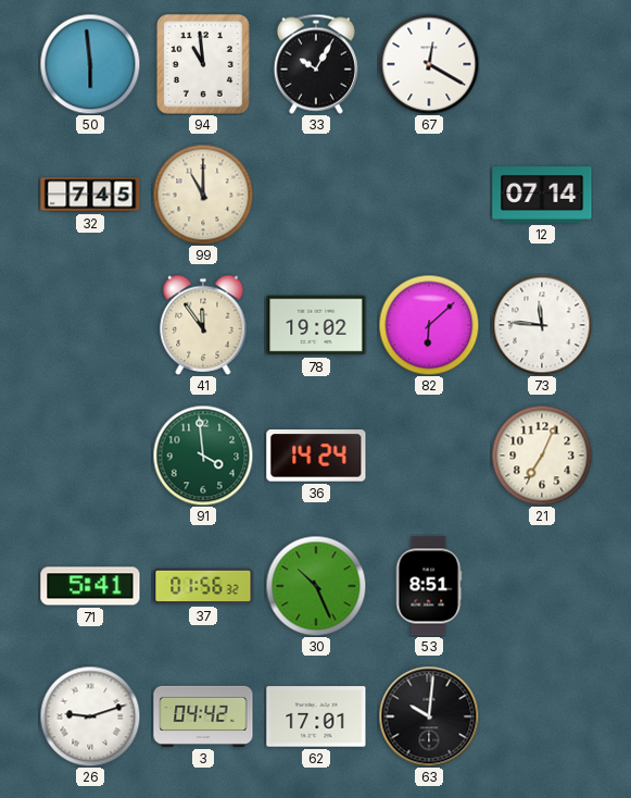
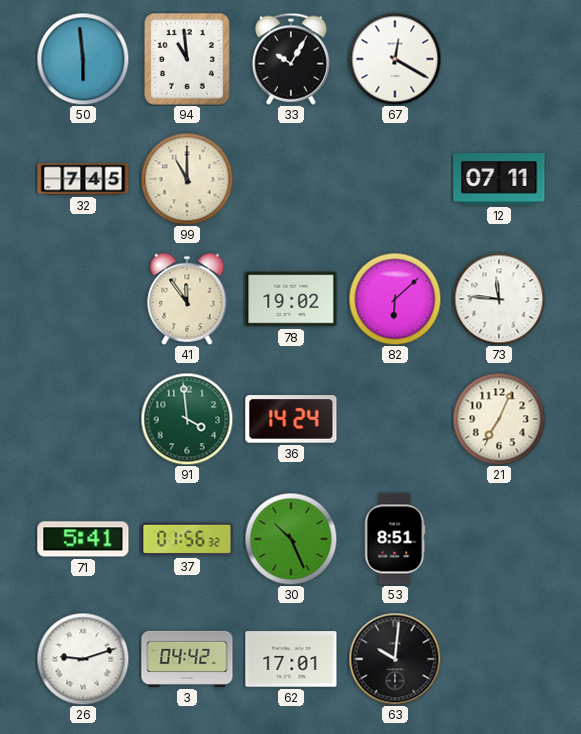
12: 07:14 -> 07:11 (499, 179)
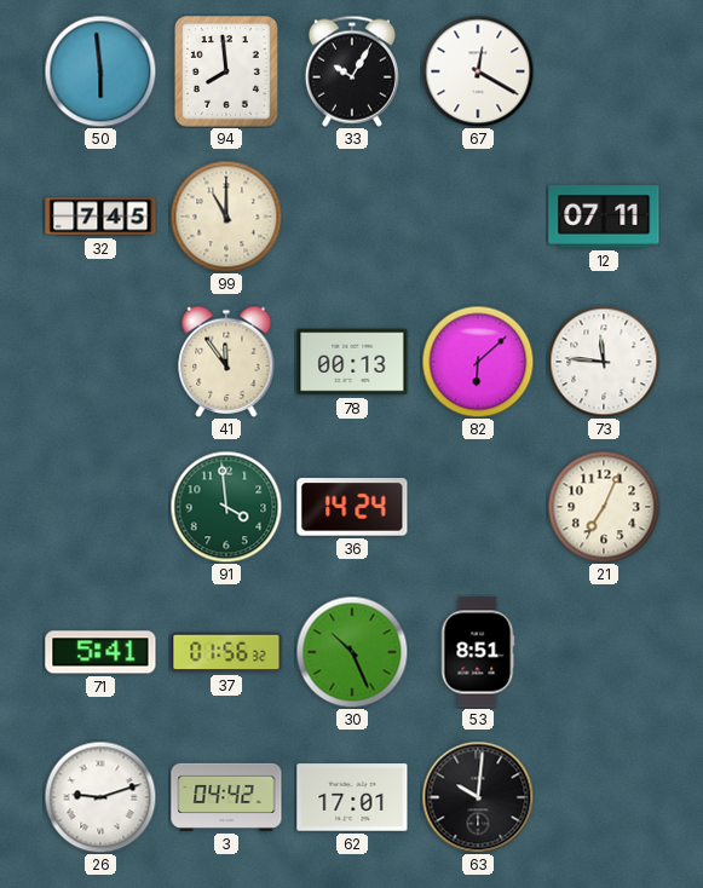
94: 10:59 -> 7:59 (226, 73)
78: 19:02 -> 00:13 (352, 362)
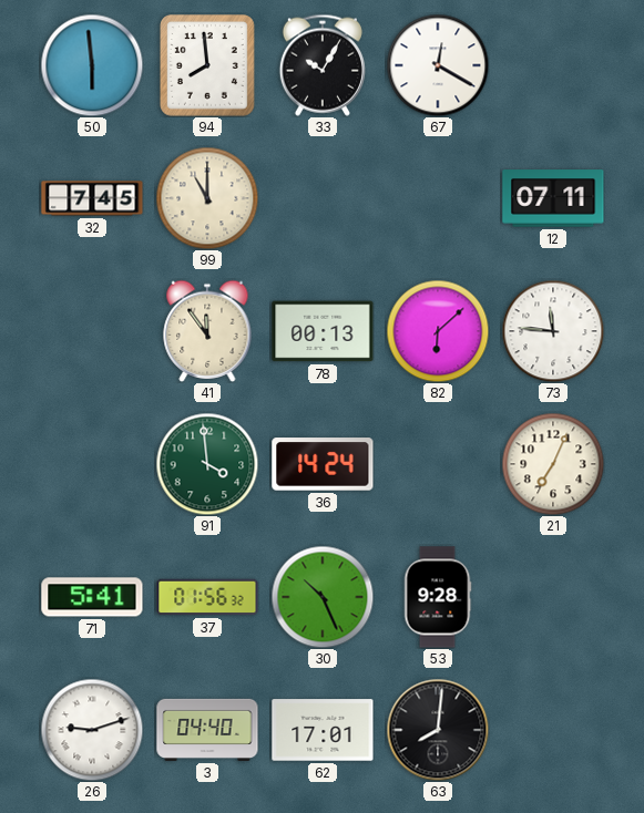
53: 8:51 -> 9:28 (438, 597)
3: 04:42 -> 04:40 (207, 730)
63: 10:01 -> 8:01 (438, 730)
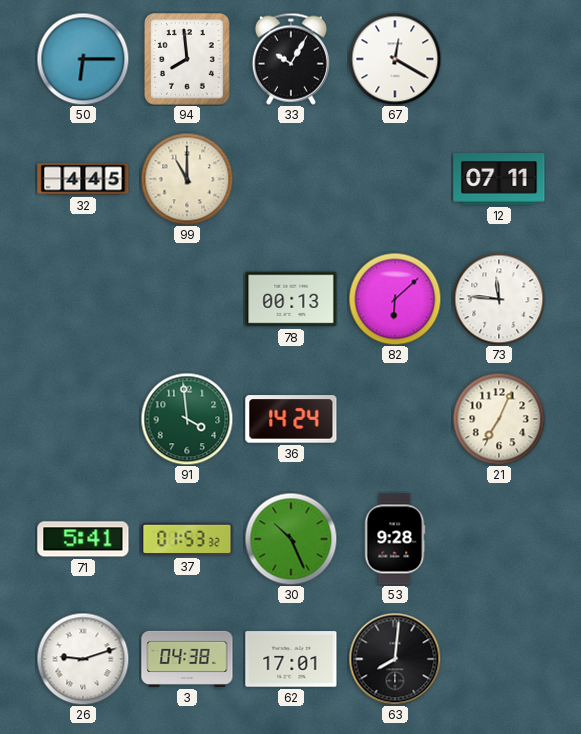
50: 5:59 -> 6:15 (83, 59)
32: 7:45 -> 4:45 (83, 179)
41: 11:54 -> none (207, 331)
37: 01:56 -> 01:53 (187, 539)
3: 04:40 -> 04:38 (187, 659)
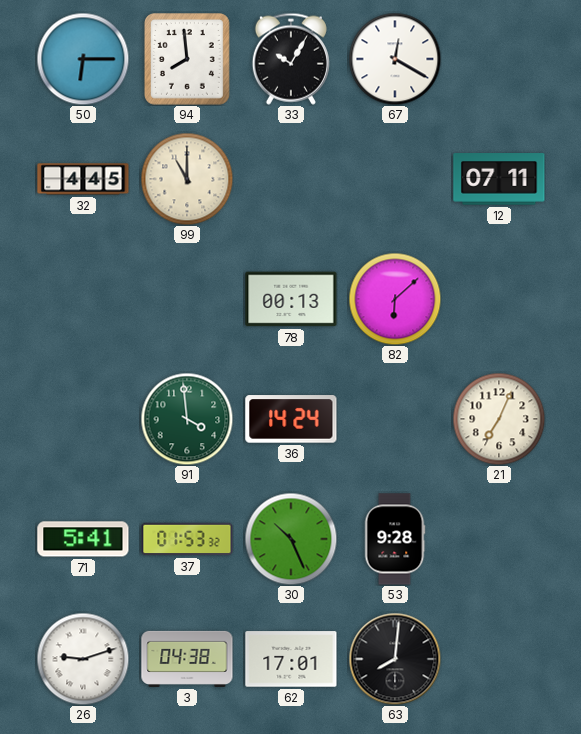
73: 11:46 -> none (499, 299)
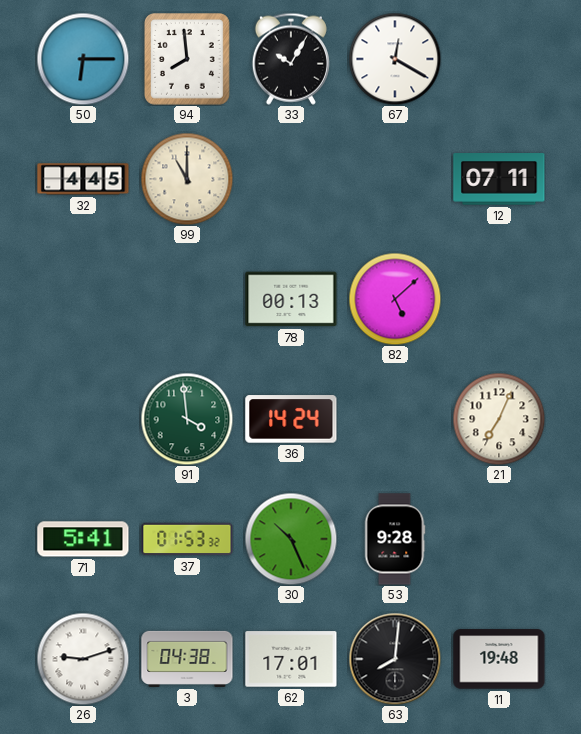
82: 6:08 -> 5:08 (395, 299)
11: none -> 19:48 (499, 659)
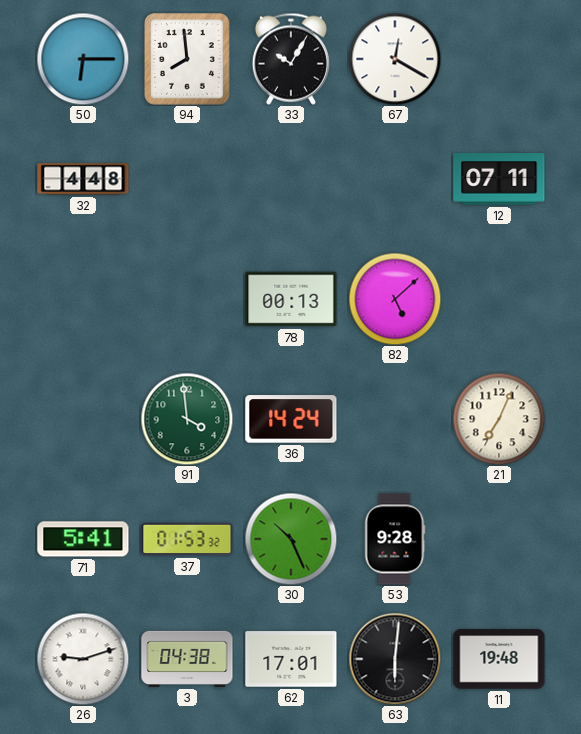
32: 4:45 -> 4:48 (83, 179)
99: 11:00 -> none (187, 179)
63: 8:01 -> 6:01 (395, 659)
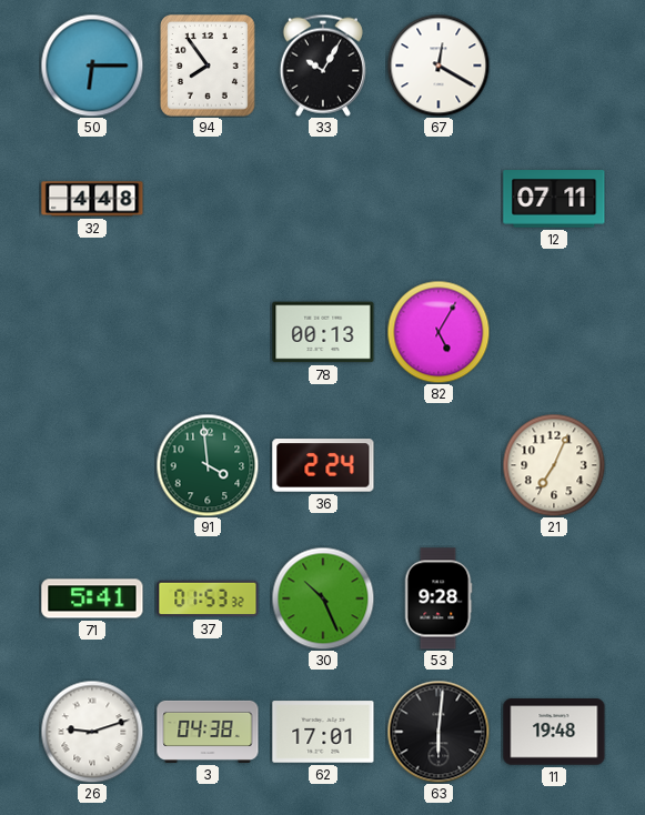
94: 7:59 -> 7:54 (208, 67)
82: 5:08 -> 5:05 (439, 332)
36: 14:24 -> 2:24 (323, 465)
